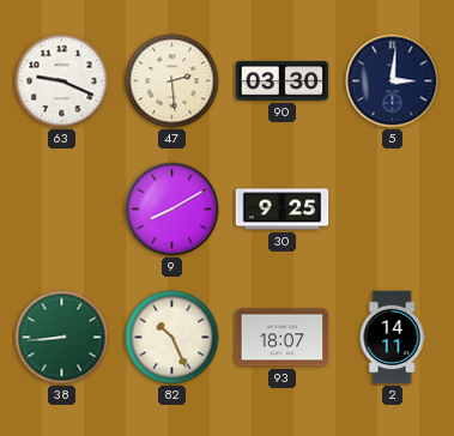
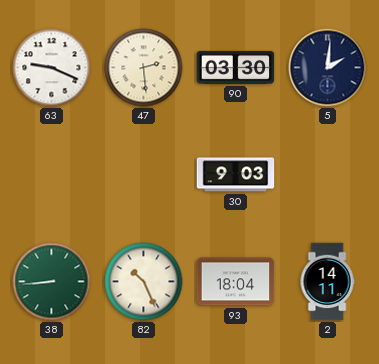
5: 3:01 -> 2:01 (328, 68)
9: 8:10 -> none (172, 210)
30: 9:25 -> 9:03 (236, 175)
93: 18:07 -> 18:04 (236, 282)
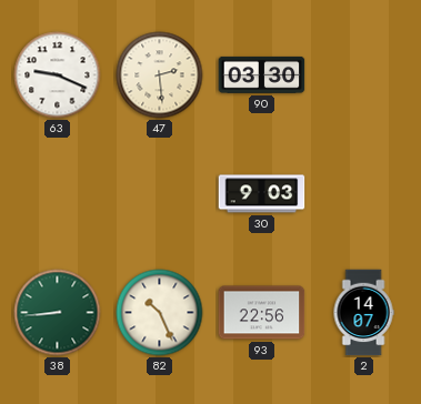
5: 2:01 -> none (328, 68)
93: 18:04 -> 22:56 (262, 313)
2: 14:11 -> 14:07 (363, 313)
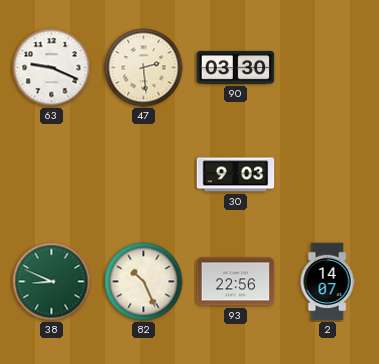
38: 8:44 -> 8:49 (52, 282)
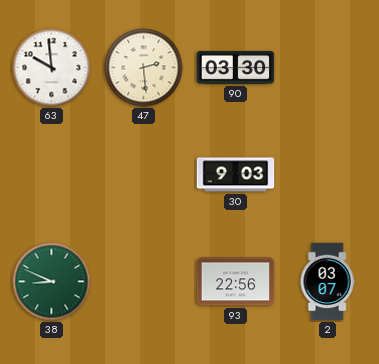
63: 9:19 -> 9:59 (52, 68)
82: 10:26 -> none (144, 282)
2: 14:07 -> 03:07 (327, 282)
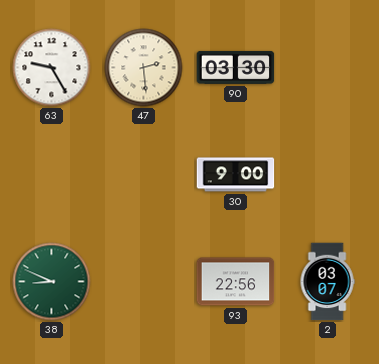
63: 9:59 -> 9:25 (52, 68)
30: 9:03 -> 9:00 (236, 175)
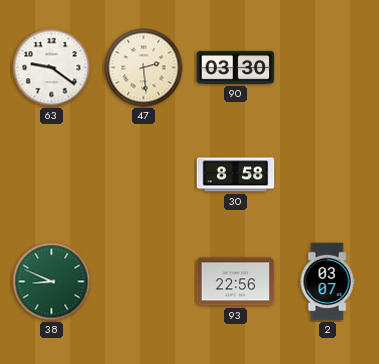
63: 9:25 -> 9:21 (52, 68)
30: 9:00 -> 8:58 (236, 175)
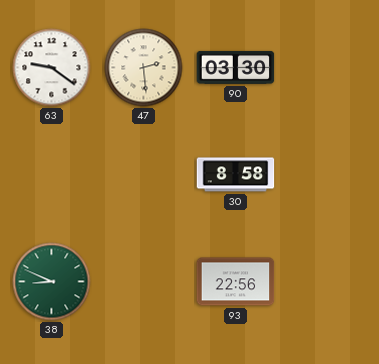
2: 03:07 -> none (327, 282)
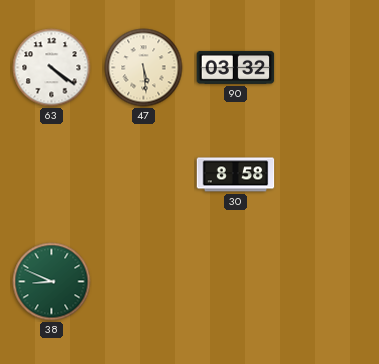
63: 9:21 -> 4:21 (52, 68)
47: 2:29 -> 5:29 (144, 68)
90: 03:30 -> 03:32 (236, 67)
93: 22:56 -> none (236, 282)
